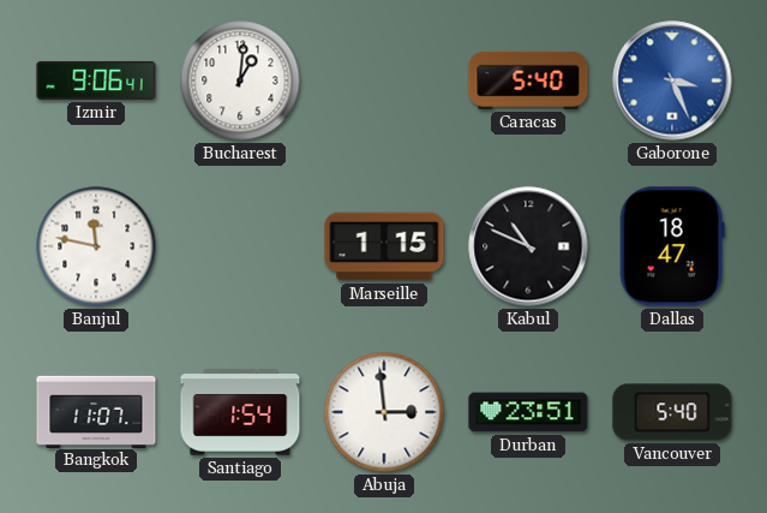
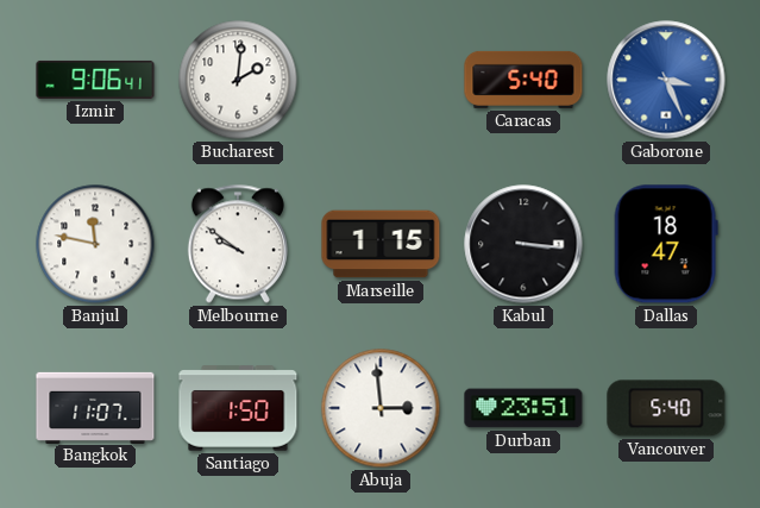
Bucharest: 1:01 -> 2:01 (238, 80)
Melbourne: none -> 9:51 (238, 244)
Kabul: 10:49 -> 3:16 (523, 244)
Santiago: 1:54 -> 1:50 (238, 408)
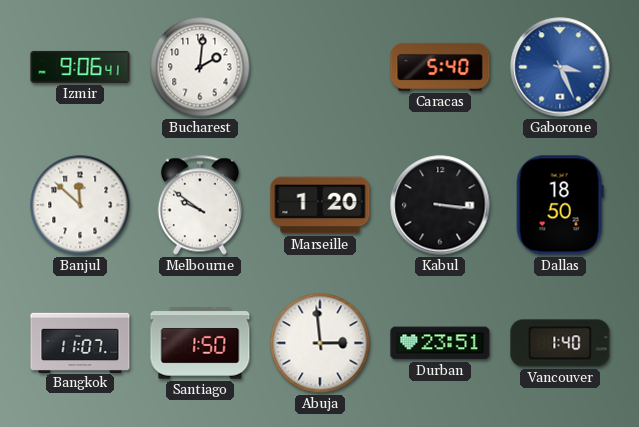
Banjul: 11:47 -> 11:52 (80, 205)
Marseille: 1:15 -> 1:20 (320, 205)
Dallas: 18:47 -> 18:50 (560, 205)
Vancouver: 5:40 -> 1:40 (560, 343)
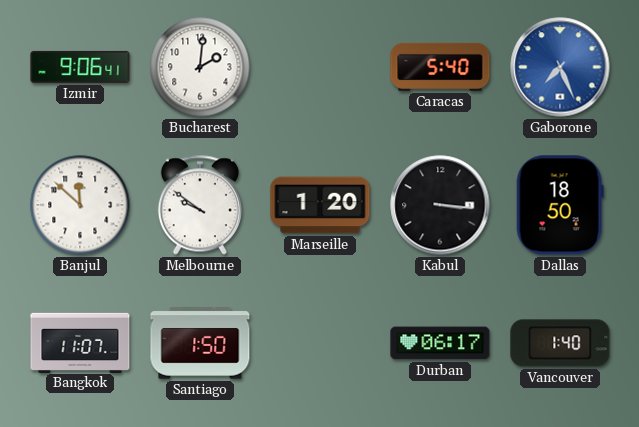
Gaborone: 3:26 -> 7:26 (560, 67)
Abuja: 2:59 -> none (320, 343)
Durban: 23:51 -> 06:17 (440, 343)
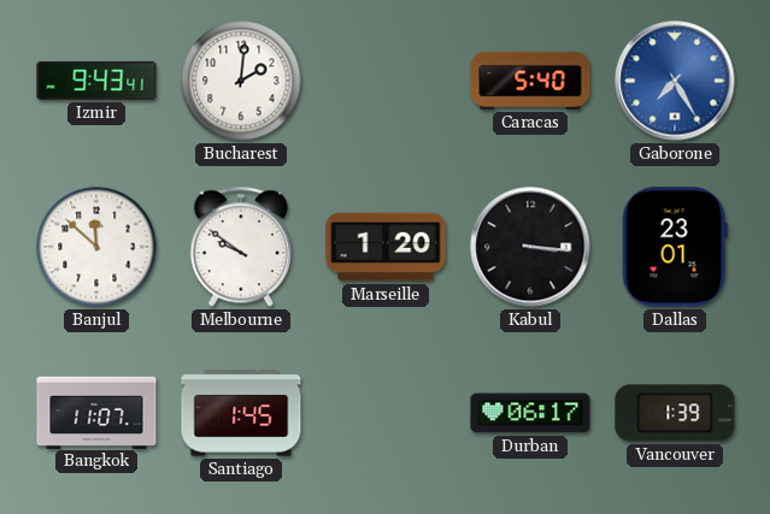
Izmir: 9:06 -> 9:43 (96, 81)
Gaborone: 7:26 -> 7:25 (675, 81)
Dallas: 18:50 -> 23:01 (675, 247)
Santiago: 1:50 -> 1:45 (241, 413)
Vancouver: 1:40 -> 1:39 (675, 413)
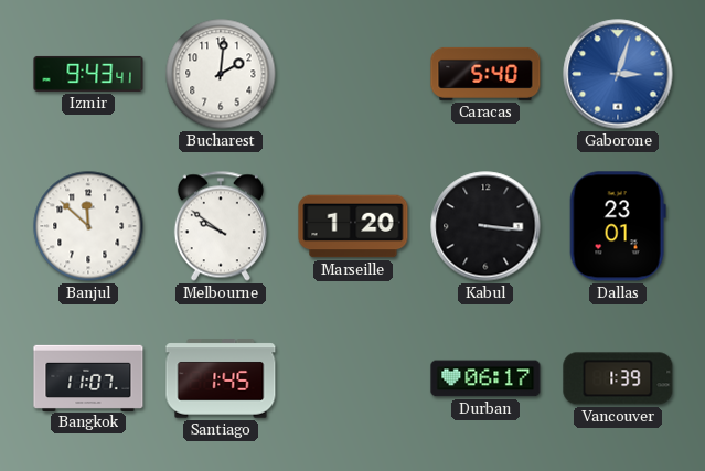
Gaborone: 7:25 -> 3:03 (618, 74)
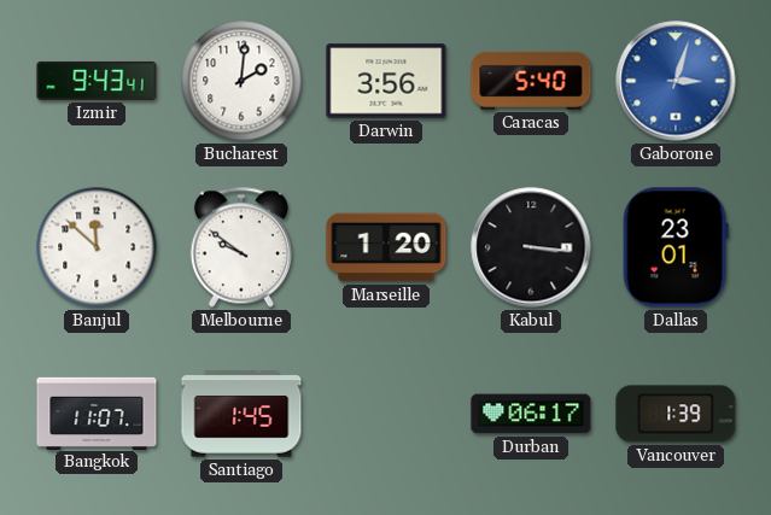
Darwin: none -> 3:56 (386, 81)
